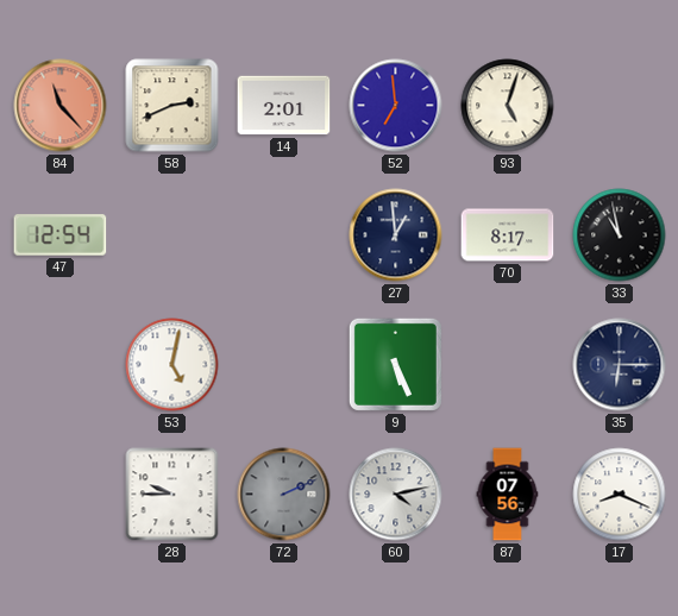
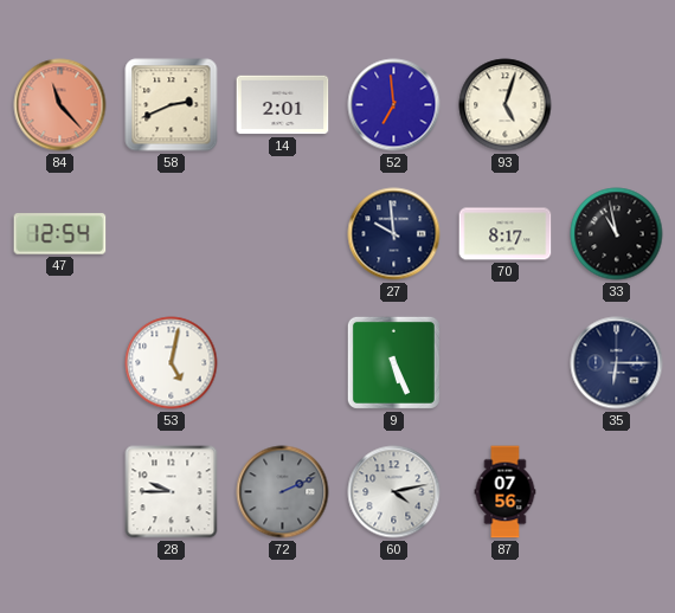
27: 12:59 -> 9:59 (394, 234)
17: 8:19 -> none (620, 495)
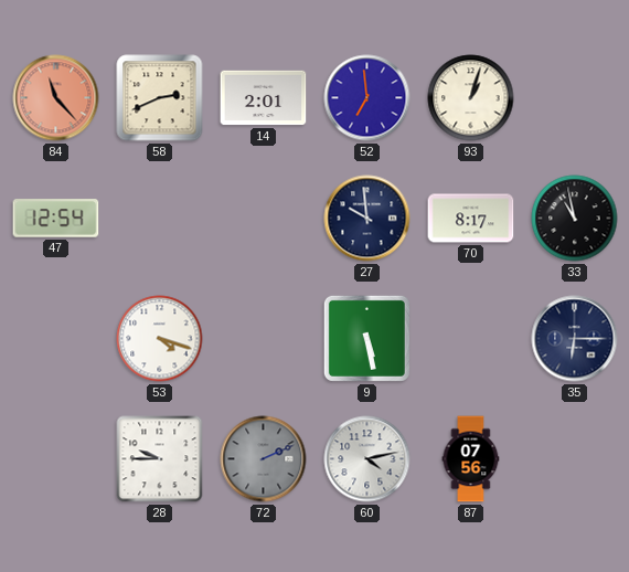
93: 5:03 -> 1:03 (471, 98)
53: 5:02 -> 4:18 (160, 339)
9: 5:26 -> 5:28 (366, 338)
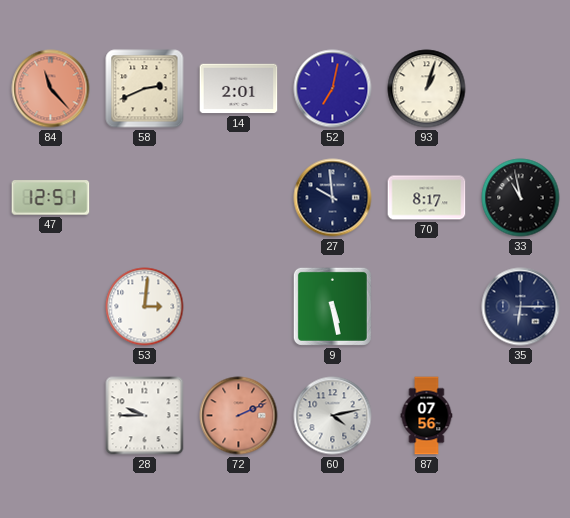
52: 6:59 -> 7:02 (333, 89)
47: 12:54 -> 12:51 (51, 198)
53: 4:18 -> 3:01 (145, 307)
72 dial: grey -> salmon (239, 416)
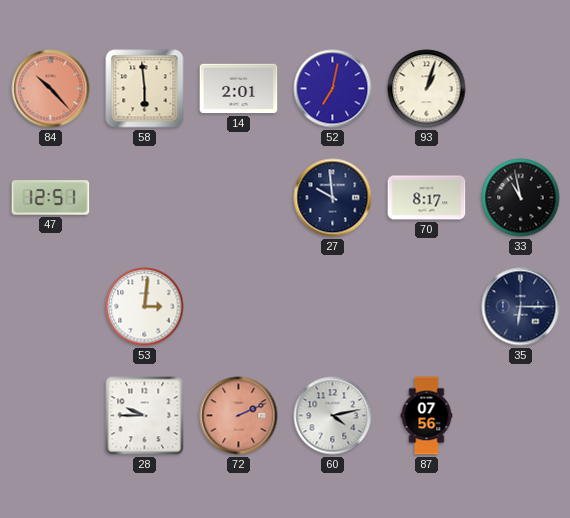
84: 11:23 -> 10:23 (51, 89)
58: 2:41 -> 5:59 (145, 89)
9: 5:28 -> none (332, 306)
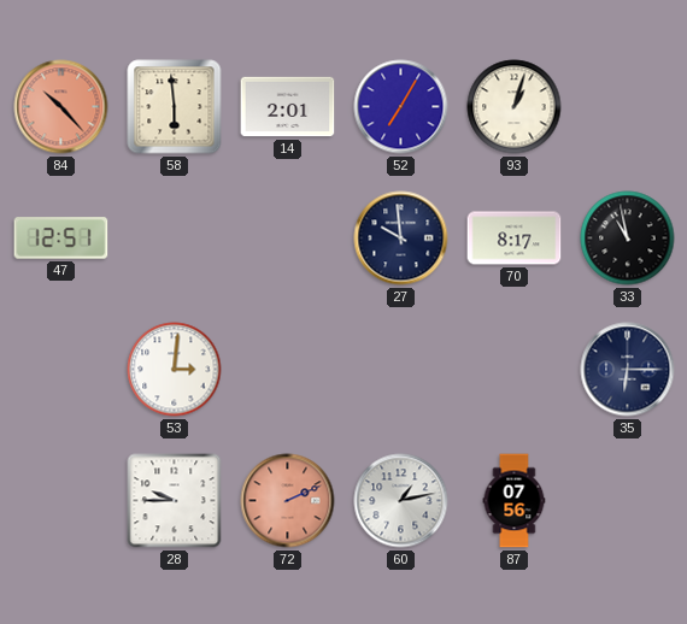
52: 7:02 -> 7:05 (401, 107)
60: 4:13 -> 1:13 (401, 501)
